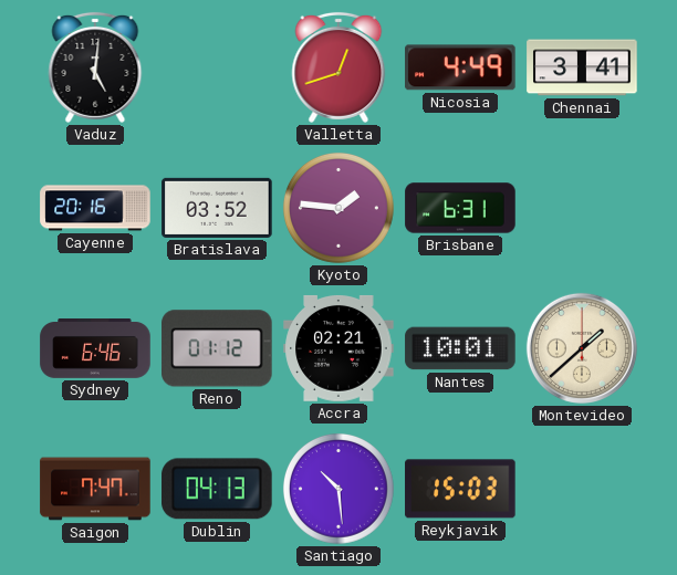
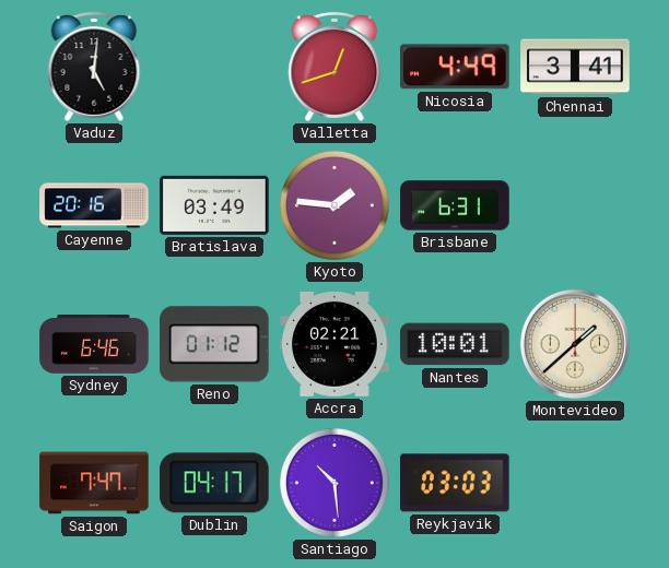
Bratislava: 03:52 -> 03:49 (214, 205)
Dublin: 04:13 -> 04:17 (214, 483)
Reykjavik: 15:03 -> 03:03 (455, 483)
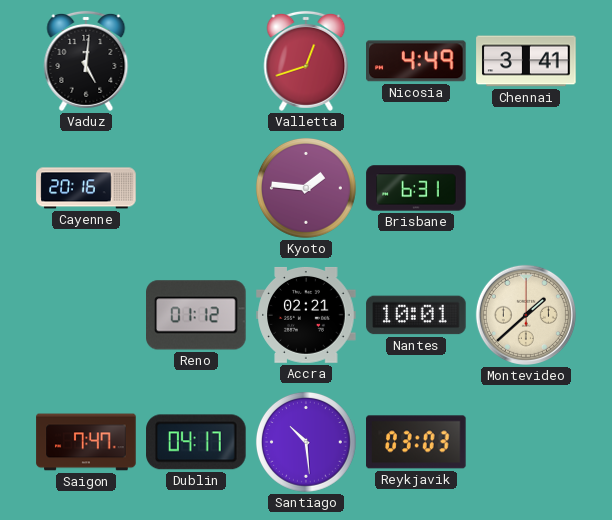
Bratislava: 03:49 -> none (214, 205)
Sydney: 6:46 -> none (94, 345)
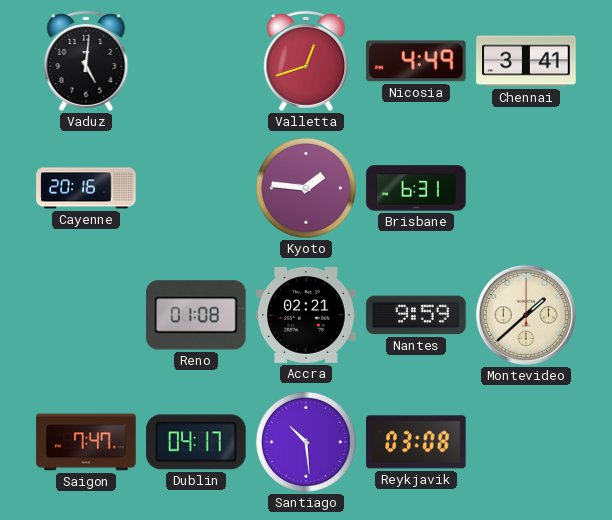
Reno: 01:12 -> 01:08 (196, 315)
Nantes: 10:01 -> 9:59 (416, 315)
Reykjavik: 03:03 -> 03:08 (416, 442)
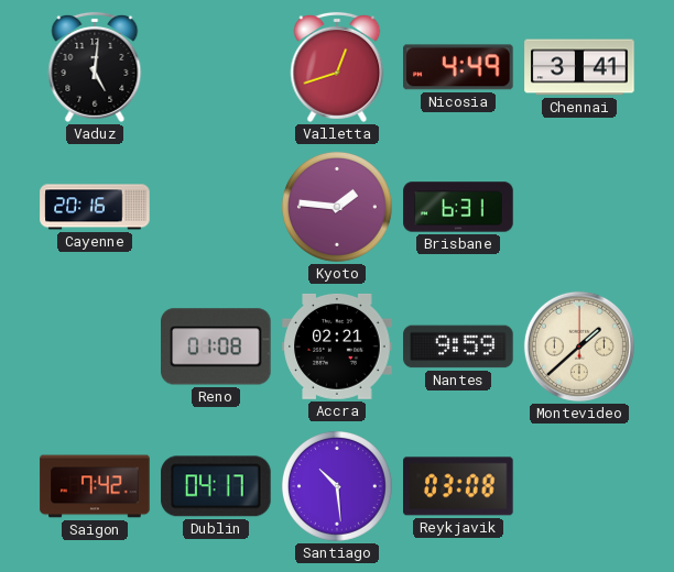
Saigon: 7:47 -> 7:42 (95, 486)
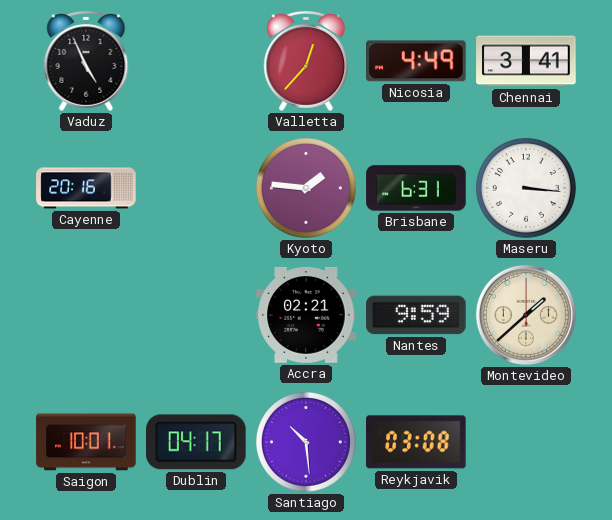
Vaduz: 5:01 -> 4:56 (86, 61)
Valletta: 12:42 -> 12:37 (306, 61)
Maseru: none -> 3:16 (526, 188)
Reno: 01:08 -> none (216, 346)
Saigon: 7:42 -> 10:01 (86, 442)
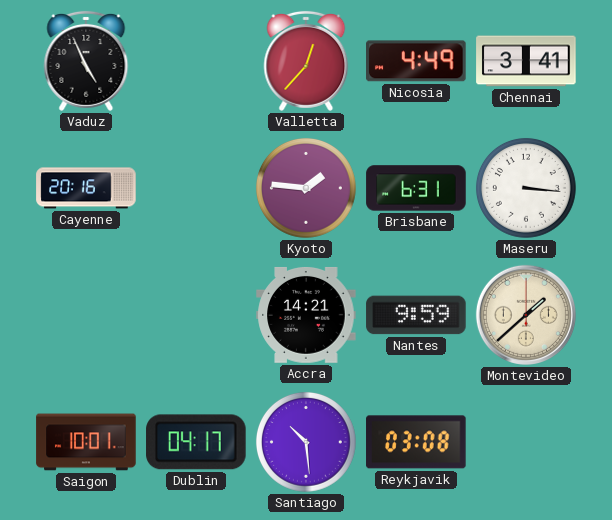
Accra: 02:21 -> 14:21 (306, 315)
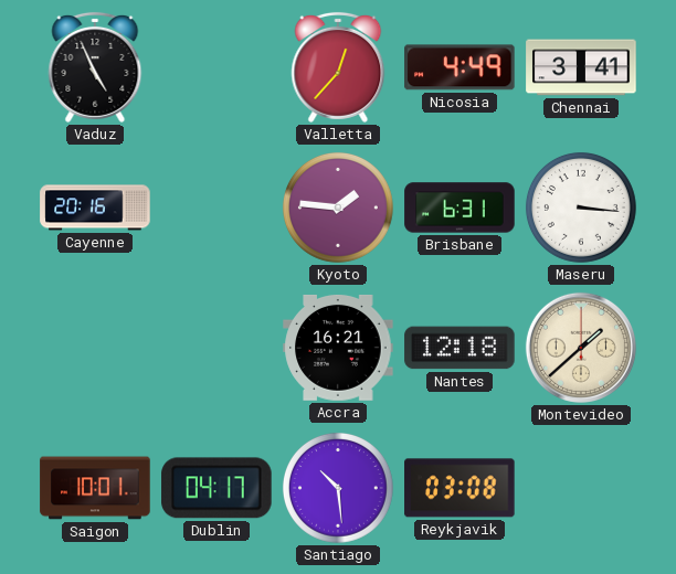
Accra: 14:21 -> 16:21 (338, 348)
Nantes: 9:59 -> 12:18 (460, 348)
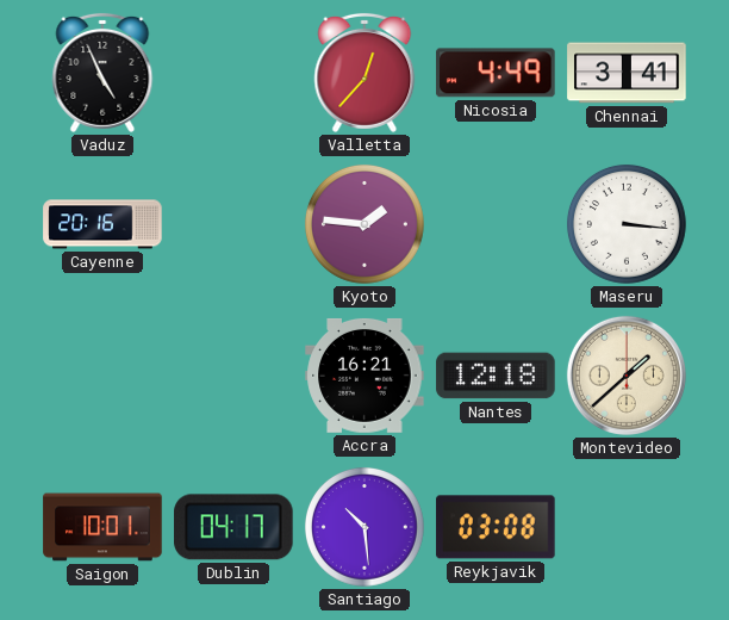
Brisbane: 6:31 -> none (460, 208)
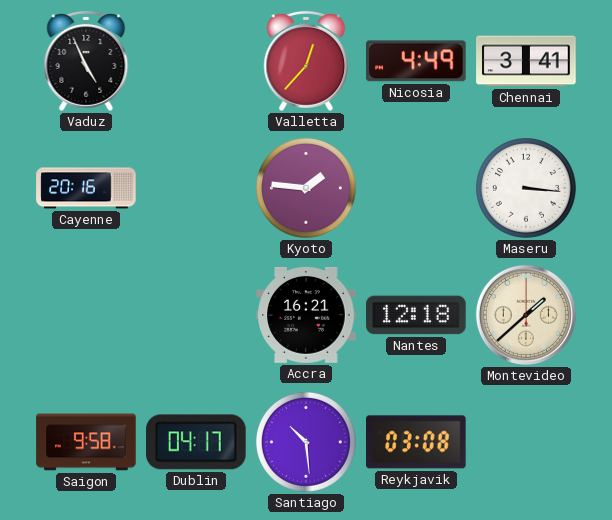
Saigon: 10:01 -> 9:58 (86, 442)
